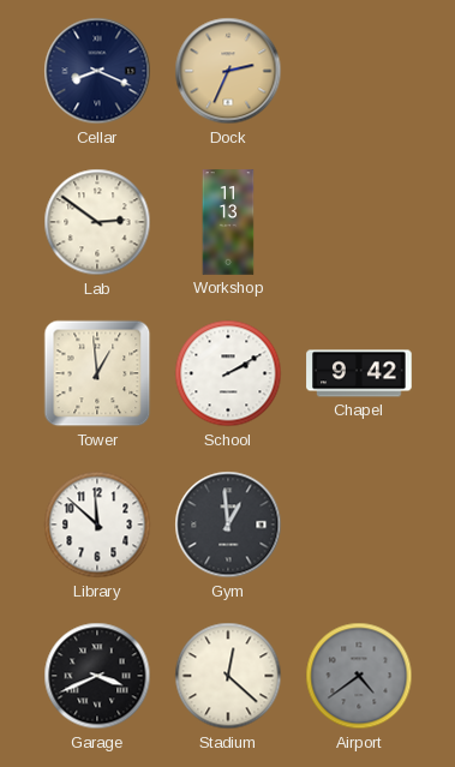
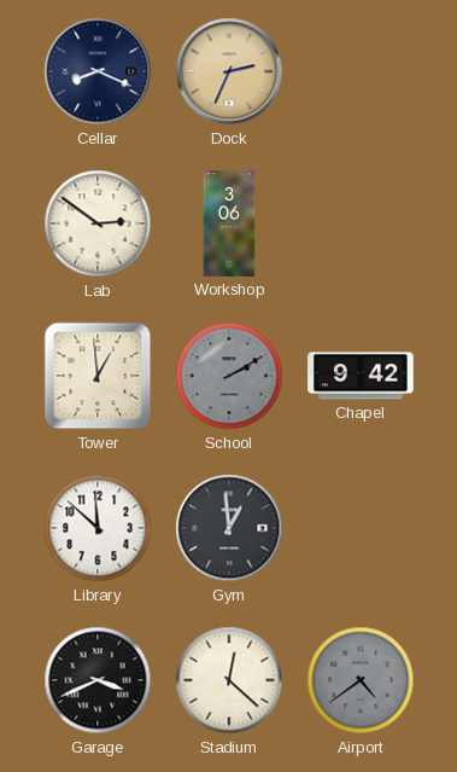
Workshop: 11:13 -> 3:06 (229, 224)
School dial: white -> grey (229, 376)
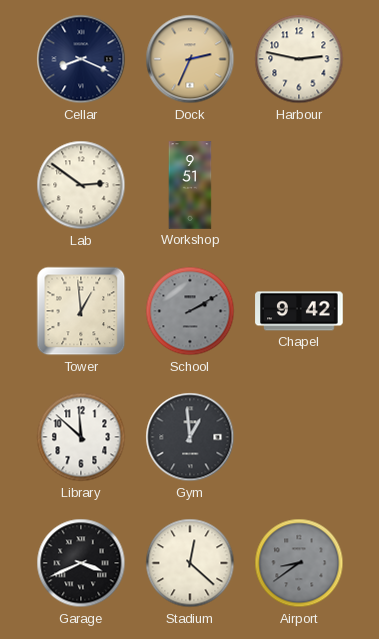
Harbour: none -> 2:47 (299, 59)
Workshop: 3:06 -> 9:51 (190, 185)
Airport: 4:39 -> 8:39 (299, 563)
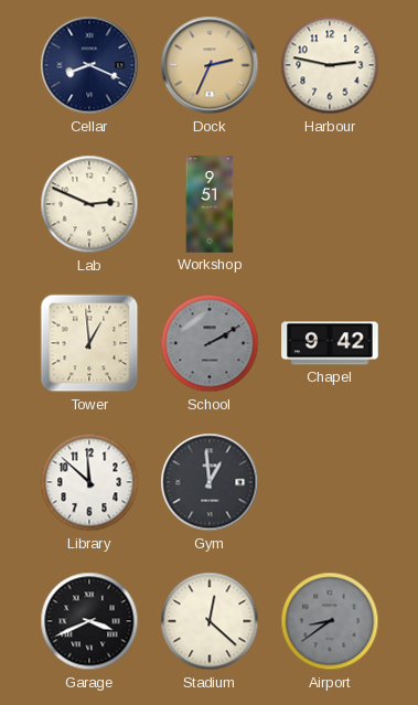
Lab: 2:51 -> 2:49 (89, 204)
